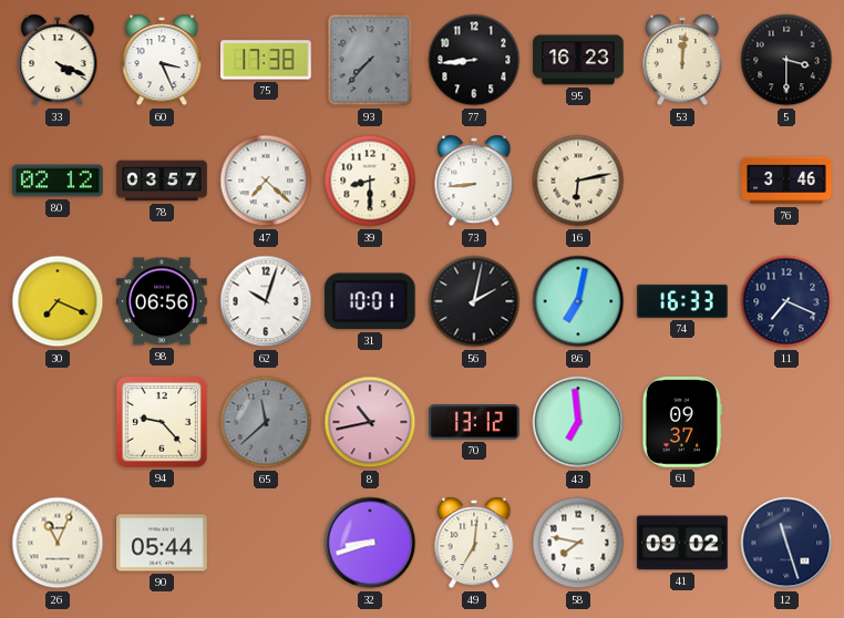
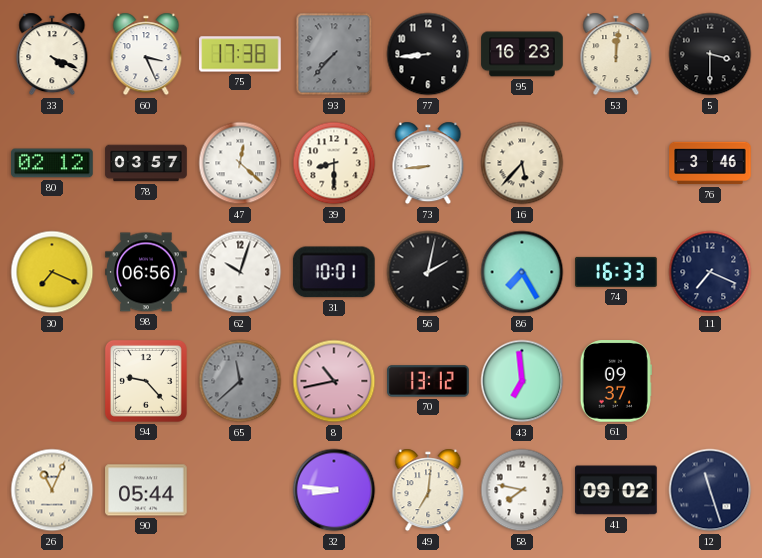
47: 7:22 -> 12:22 (240, 163)
16: 6:13 -> 5:37 (522, 163)
86: 7:02 -> 7:25 (522, 272)
32: 8:42 -> 8:46 (334, 490)
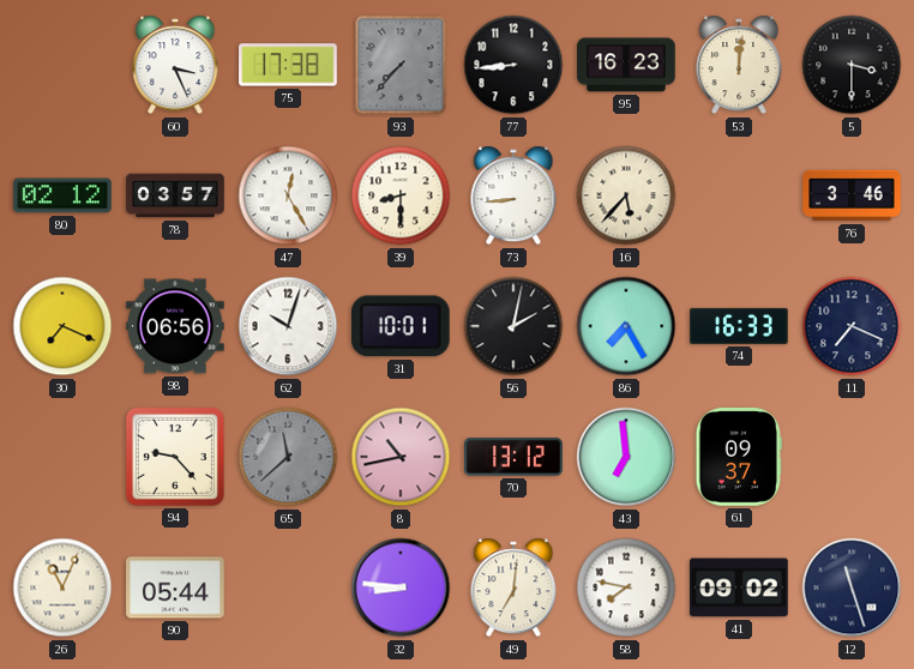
33: 4:19 -> none (52, 54)
47: 12:22 -> 12:25 (288, 195)
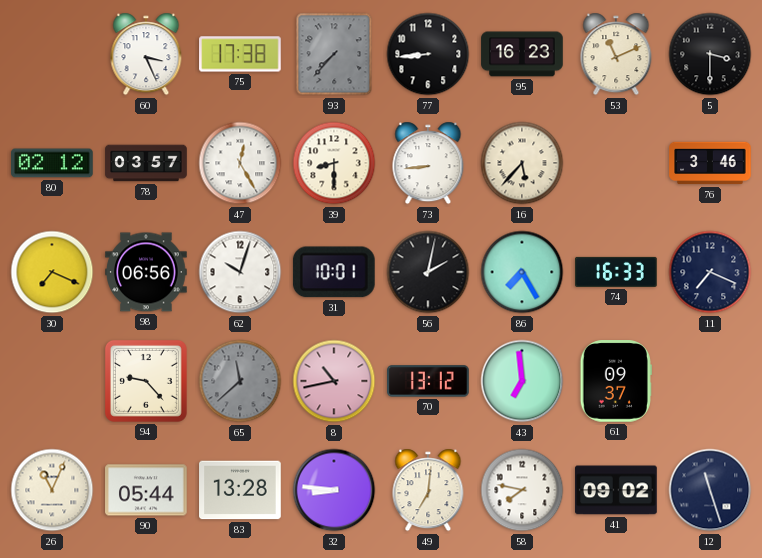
53: 12:01 -> 11:11 (616, 54)
83: none -> 13:28 (240, 490)
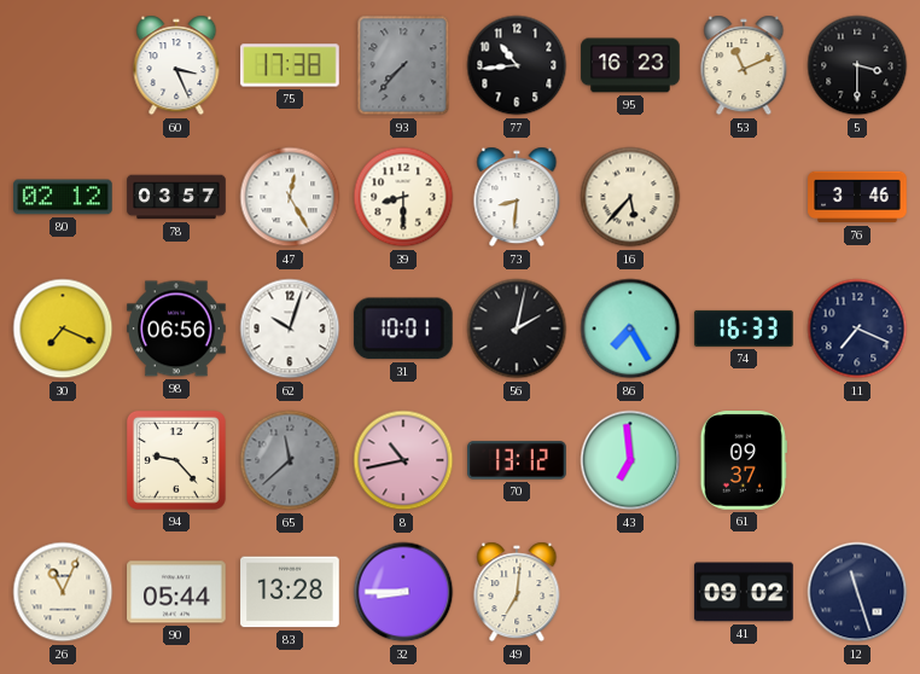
77: 8:44 -> 10:44 (517, 65)
73: 8:44 -> 8:31 (517, 197)
32: 8:46 -> 8:45 (403, 592)
58: 7:47 -> none (522, 490)
